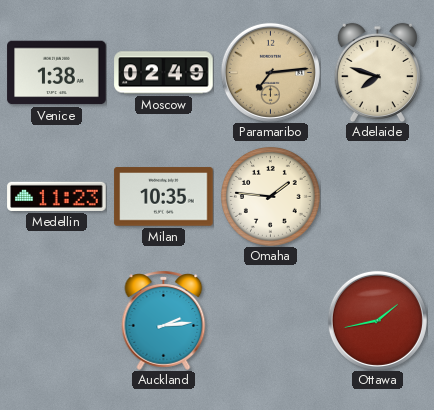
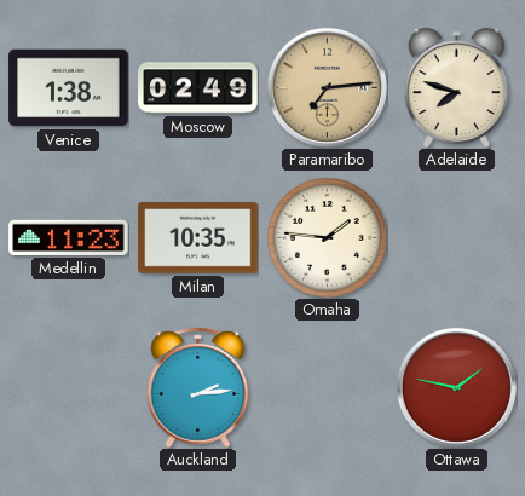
Ottawa: 1:43 -> 1:47 (456, 387)
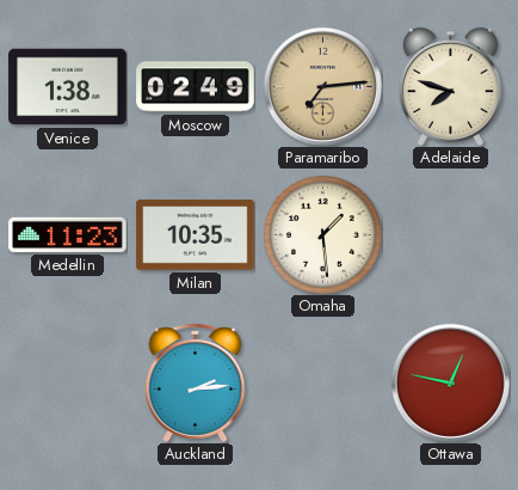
Omaha: 1:46 -> 1:29 (322, 234)
Ottawa: 1:47 -> 12:47 (450, 382)
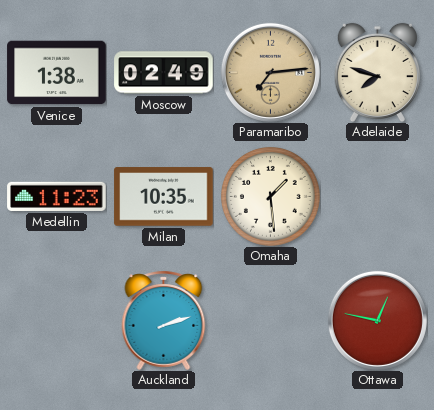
Auckland: 2:14 -> 2:12 (164, 320)
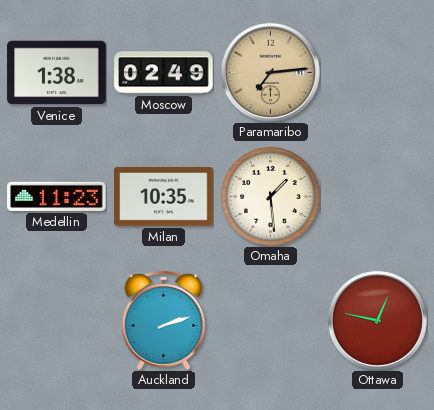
Adelaide: 7:48 -> none (377, 72)
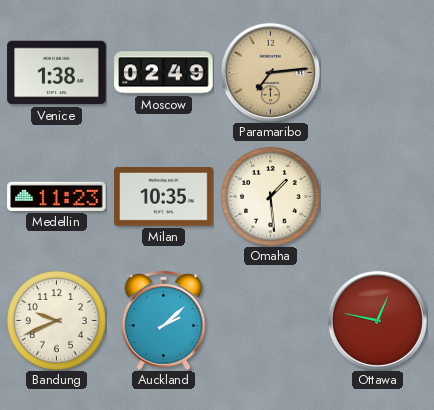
Bandung: none -> 9:41 (56, 320)
Auckland: 2:12 -> 2:08 (164, 320)
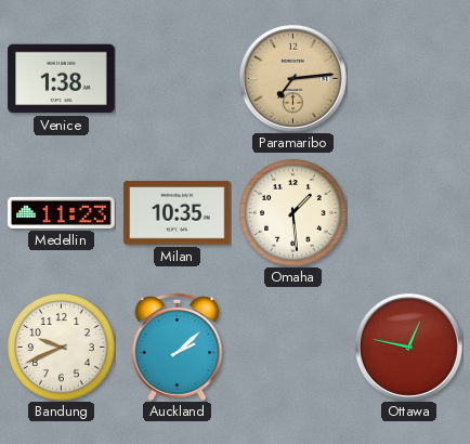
Moscow: 02:49 -> none (164, 73)
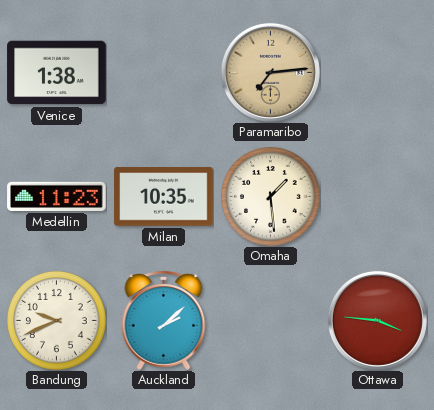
Ottawa: 12:47 -> 3:46 (377, 320)
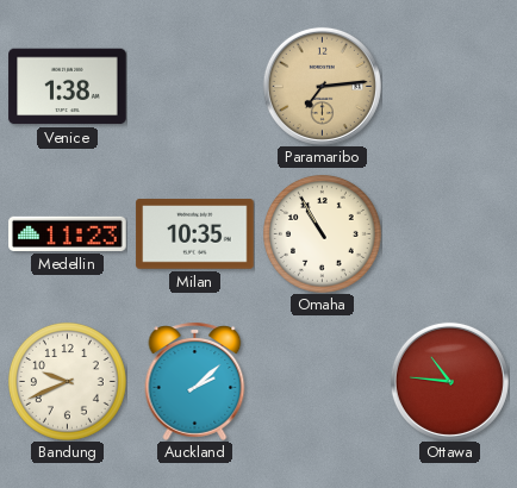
Omaha: 1:29 -> 10:55 (322, 233)
Ottawa: 3:46 -> 10:46 (449, 381)
